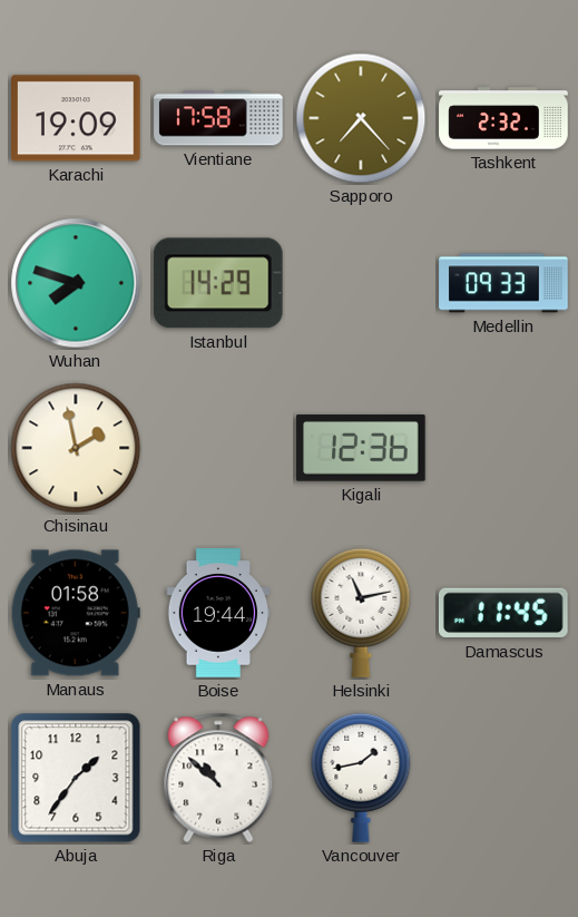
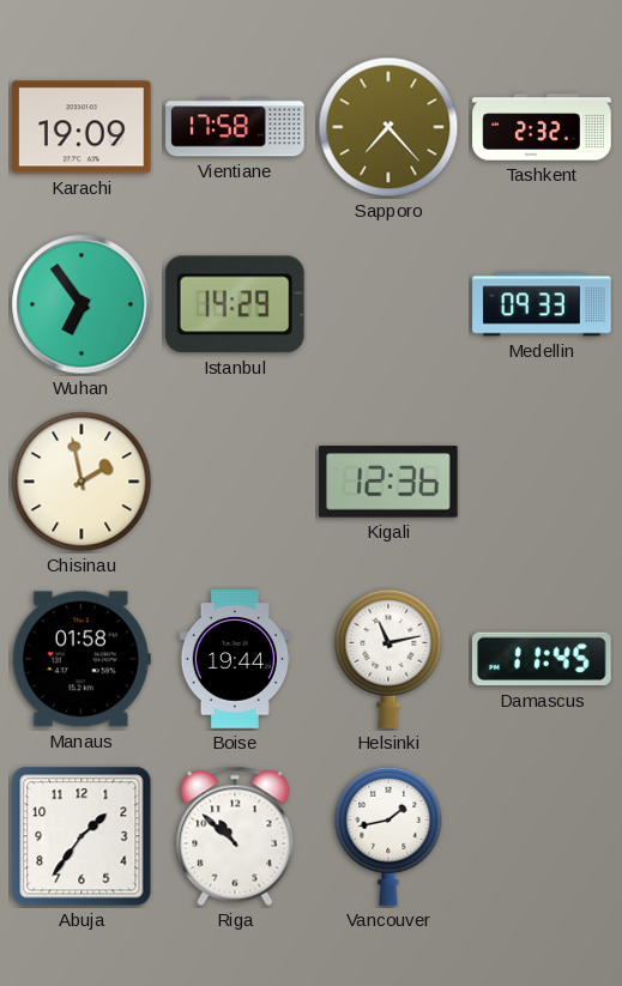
Wuhan: 7:48 -> 6:54 (81, 304)
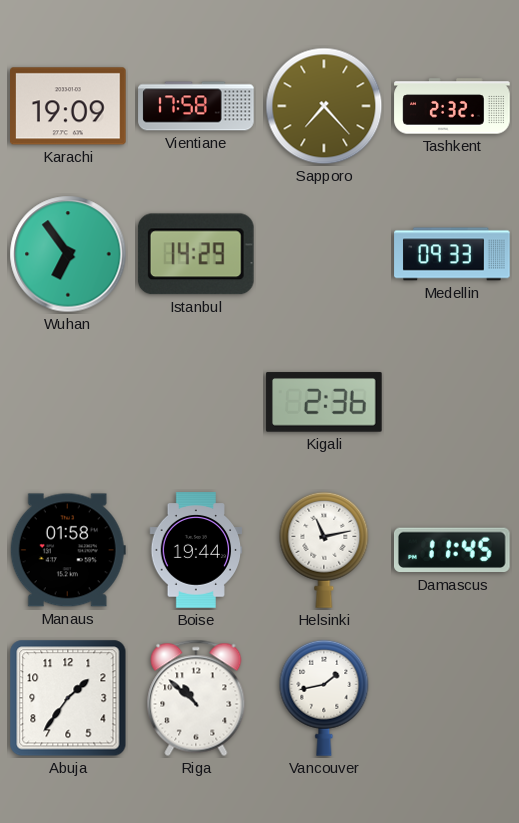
Chisinau: 1:58 -> none (81, 482)
Kigali: 12:36 -> 2:36 (324, 402)
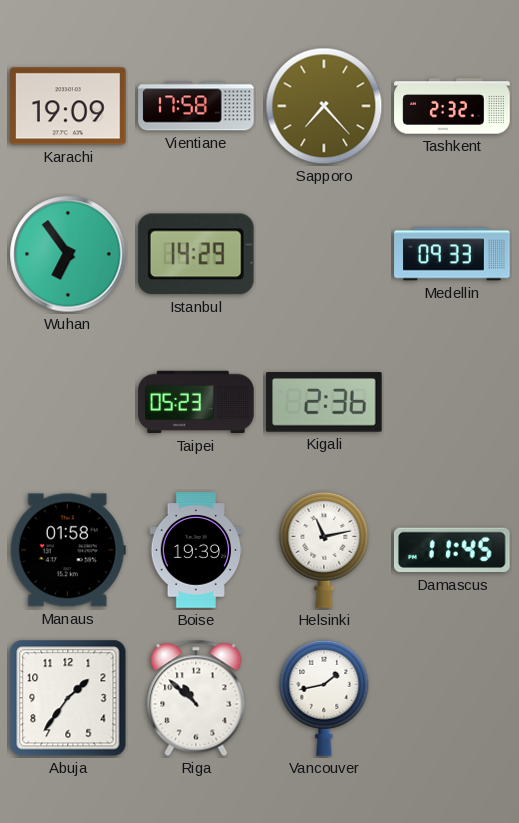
Taipei: none -> 05:23 (196, 402)
Boise: 19:44 -> 19:39 (196, 550)
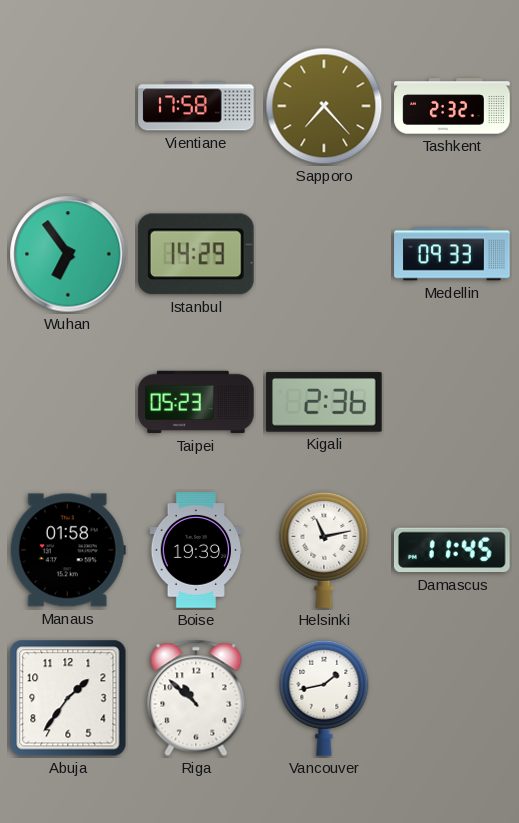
Karachi: 19:09 -> none (68, 106)
